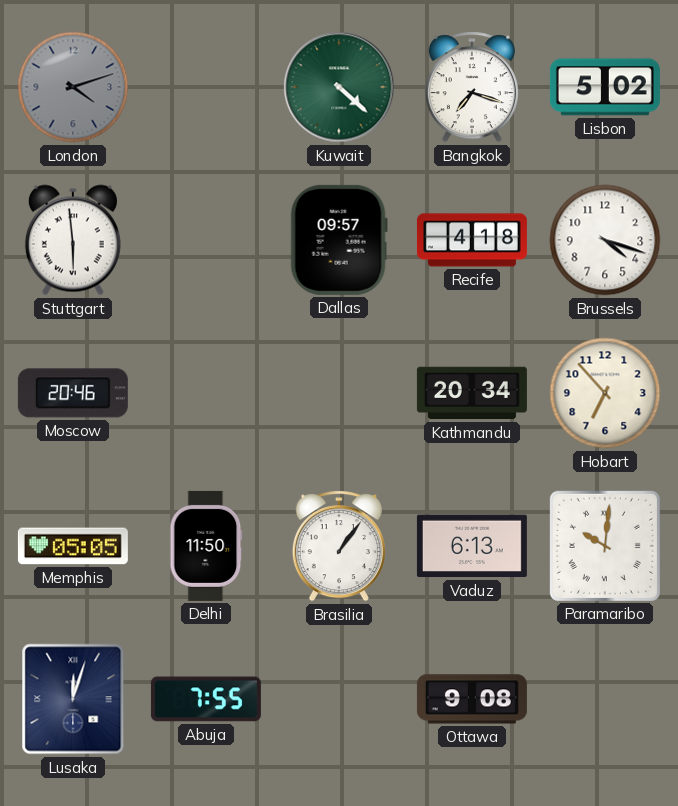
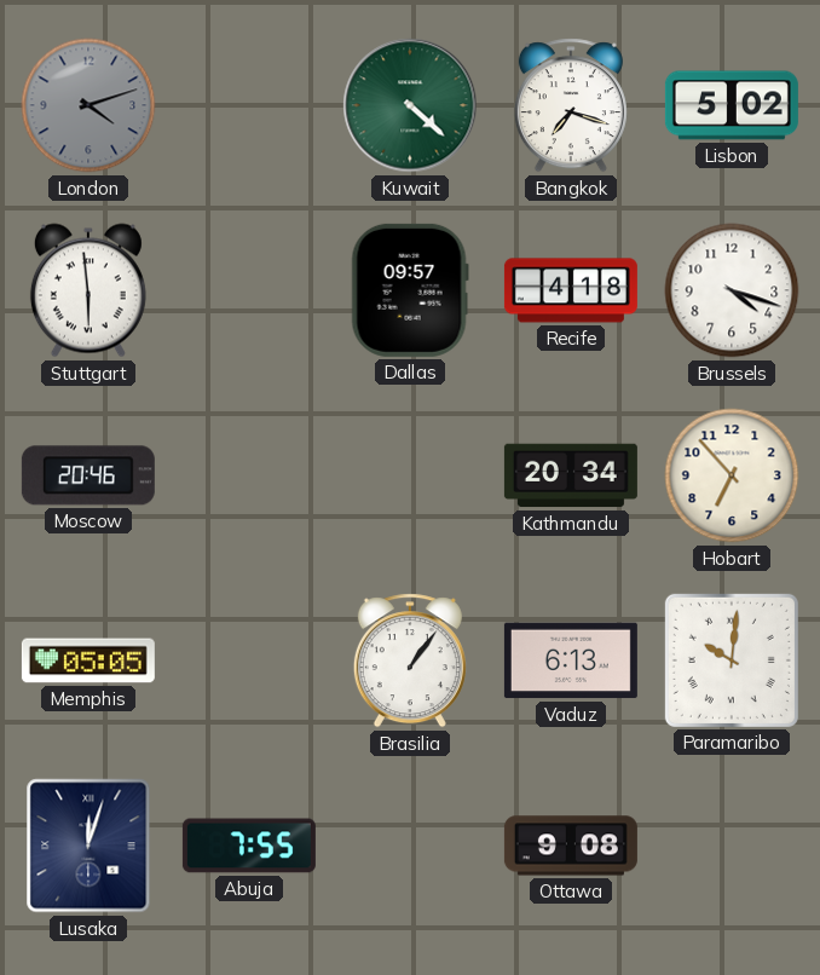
Delhi: 11:50 -> none (206, 546)
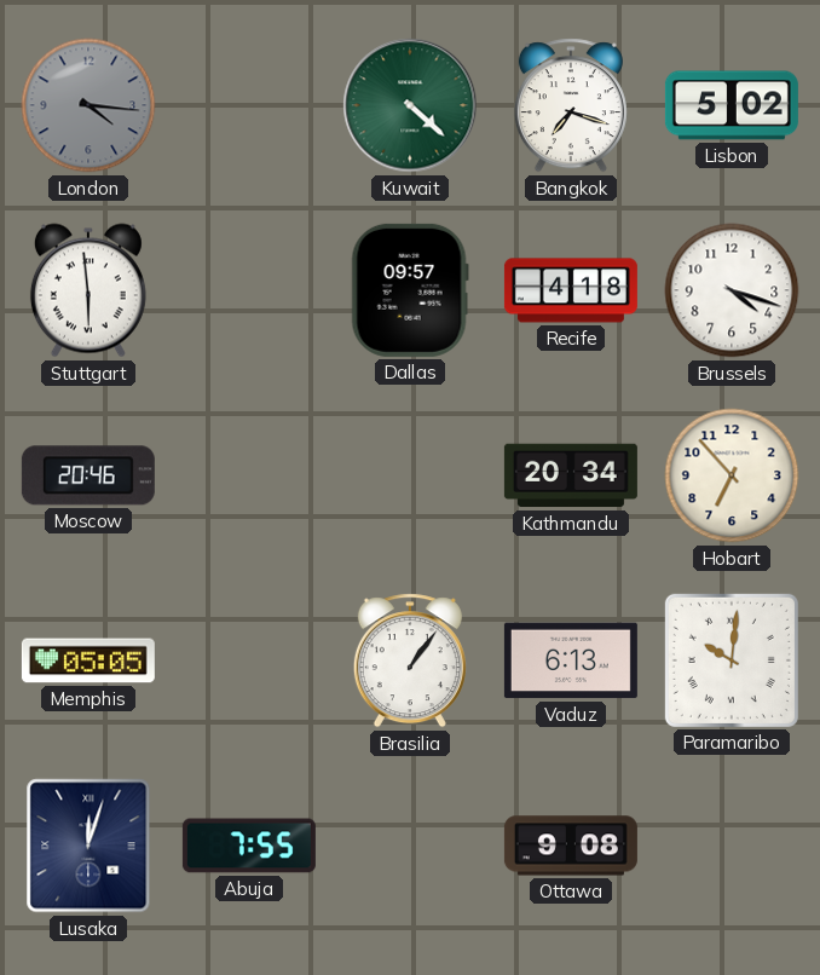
London: 4:12 -> 4:16 (88, 105)
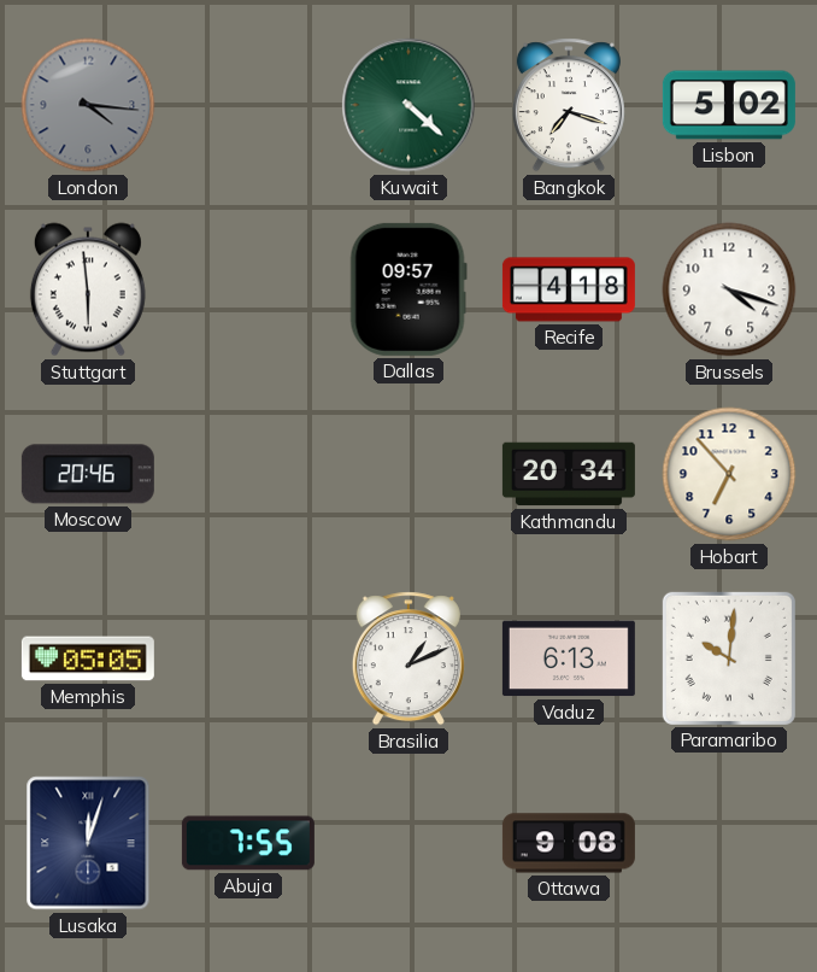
Brasilia: 1:06 -> 1:11 (408, 658)
